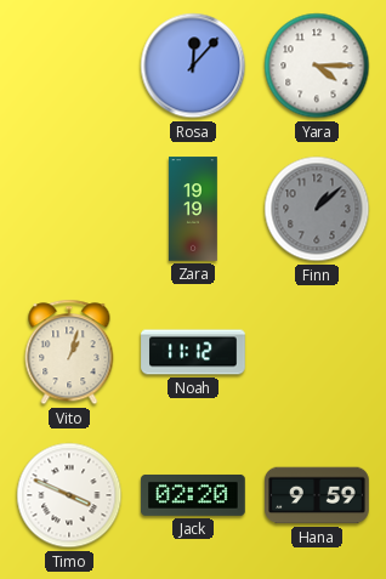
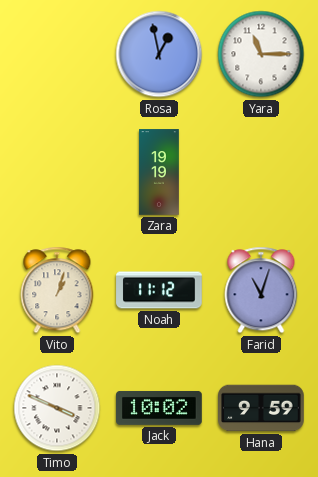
Rosa: 12:07 -> 12:58 (159, 54)
Yara: 4:15 -> 11:15 (261, 54)
Finn: 1:08 -> none (317, 209)
Farid: none -> 11:03 (261, 290)
Jack: 02:20 -> 10:02 (159, 408)
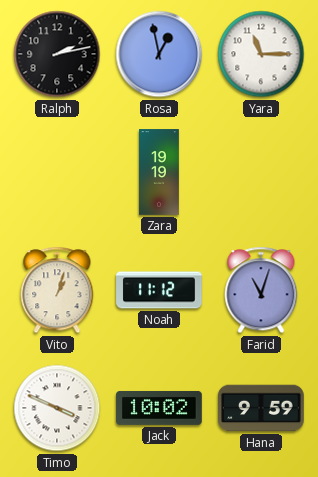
Ralph: none -> 2:13 (57, 54)
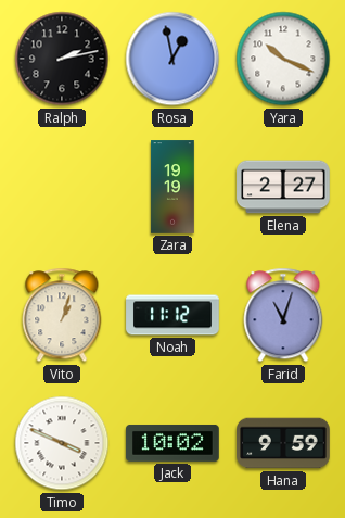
Yara: 11:15 -> 10:19 (283, 59)
Elena: none -> 2:27 (283, 187)
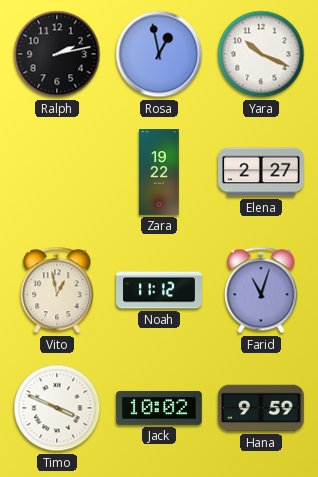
Zara: 19:19 -> 19:22 (159, 172)
Vito: 1:03 -> 12:58 (57, 290)
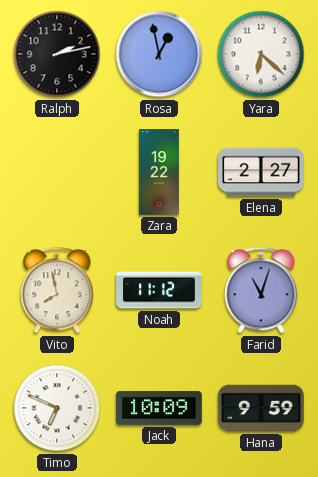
Yara: 10:19 -> 6:22 (261, 54)
Vito: 12:58 -> 7:58 (57, 290)
Timo: 3:49 -> 6:49 (57, 408)
Jack: 10:02 -> 10:09 (159, 408)
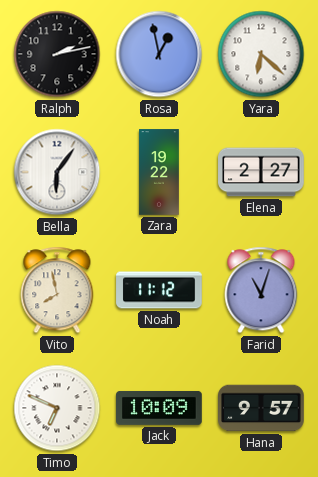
Bella: none -> 6:06 (57, 172)
Hana: 9:59 -> 9:57 (261, 408)
